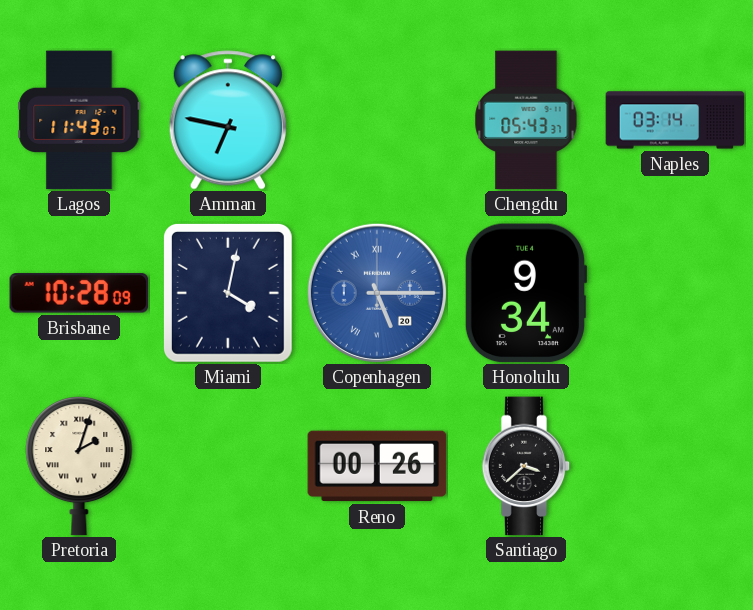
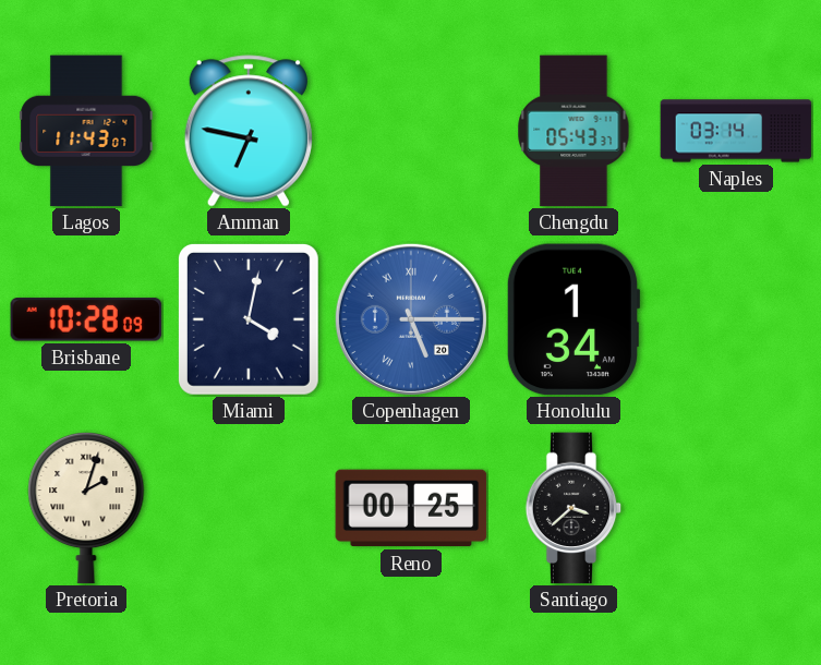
Honolulu: 9:34 -> 1:34 (574, 319)
Reno: 00:26 -> 00:25 (411, 508)
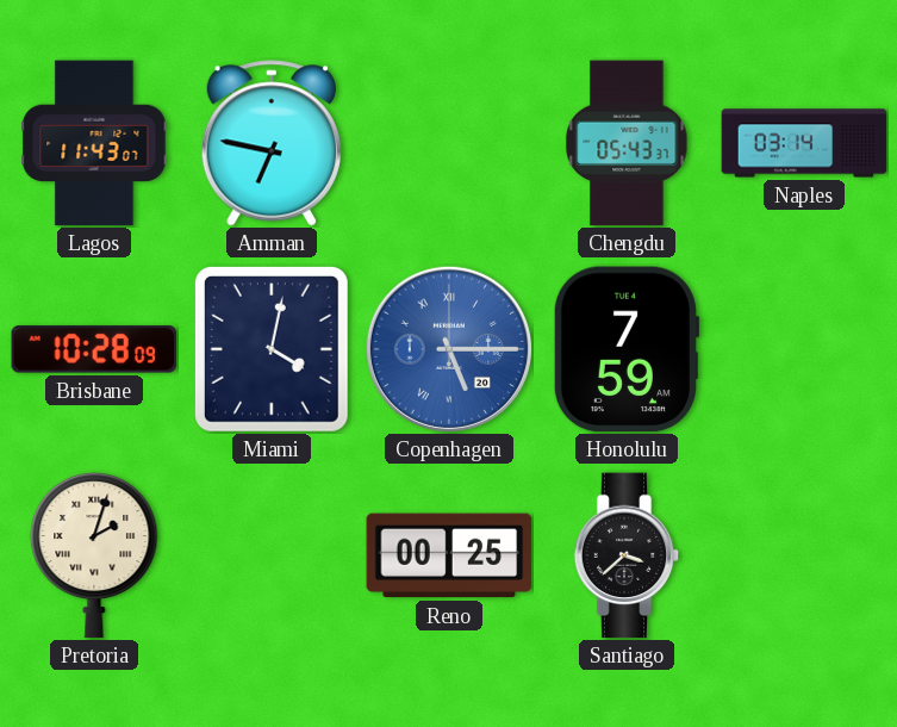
Honolulu: 1:34 -> 7:59 (627, 349)
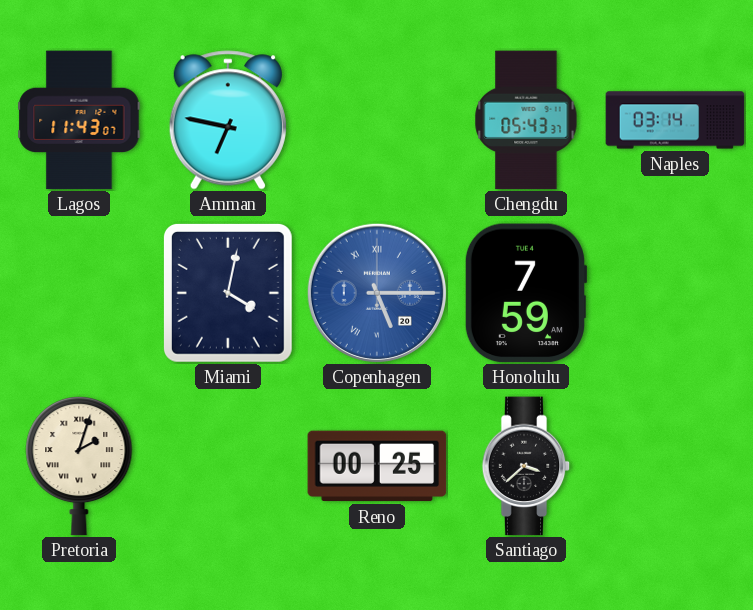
Brisbane: 10:28 -> none (94, 349)
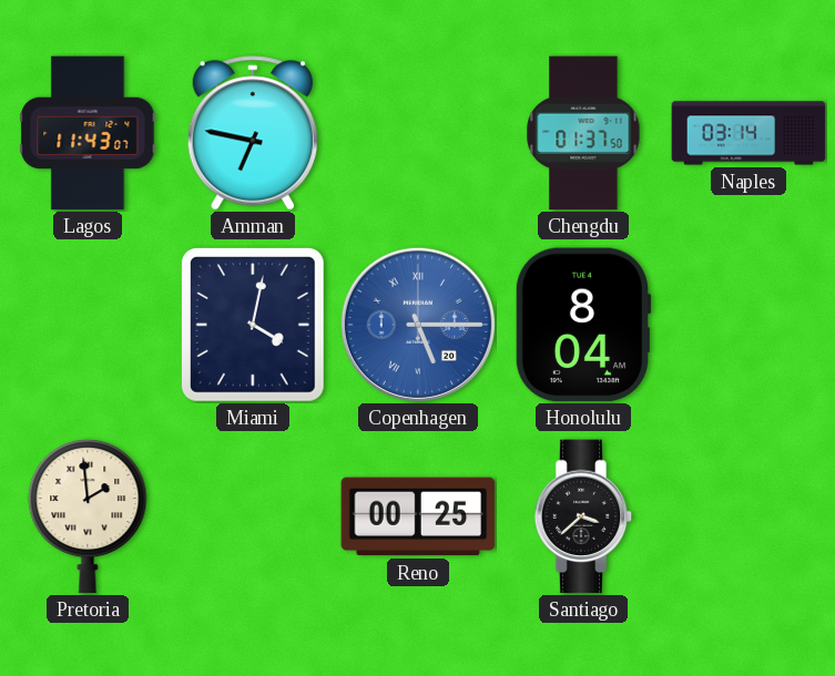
Chengdu: 05:43 -> 01:37 (583, 133)
Honolulu: 7:59 -> 8:04 (583, 325)
Pretoria: 2:03 -> 1:59 (88, 518)
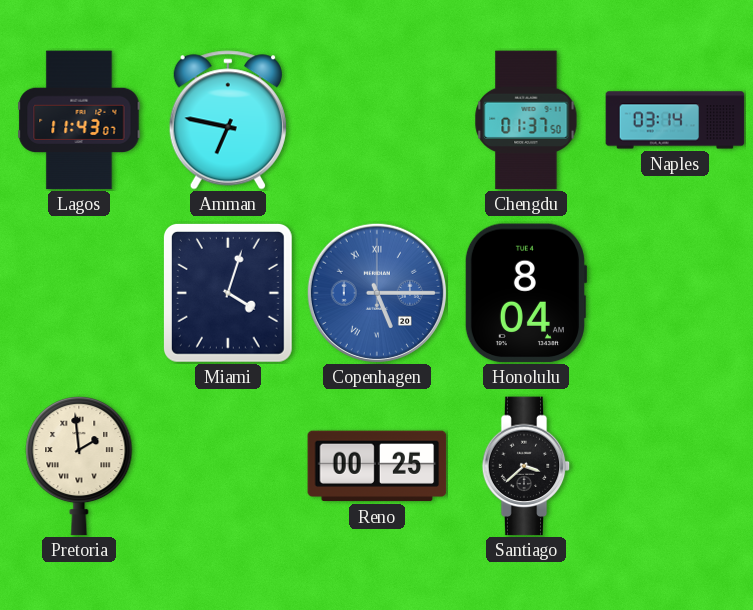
Miami: 4:02 -> 4:03 (228, 293)
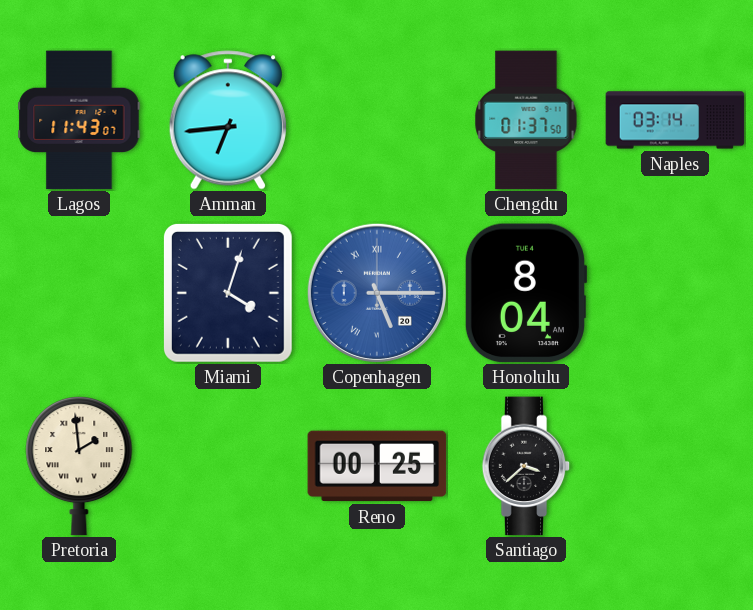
Amman: 6:47 -> 6:44 (228, 120)
